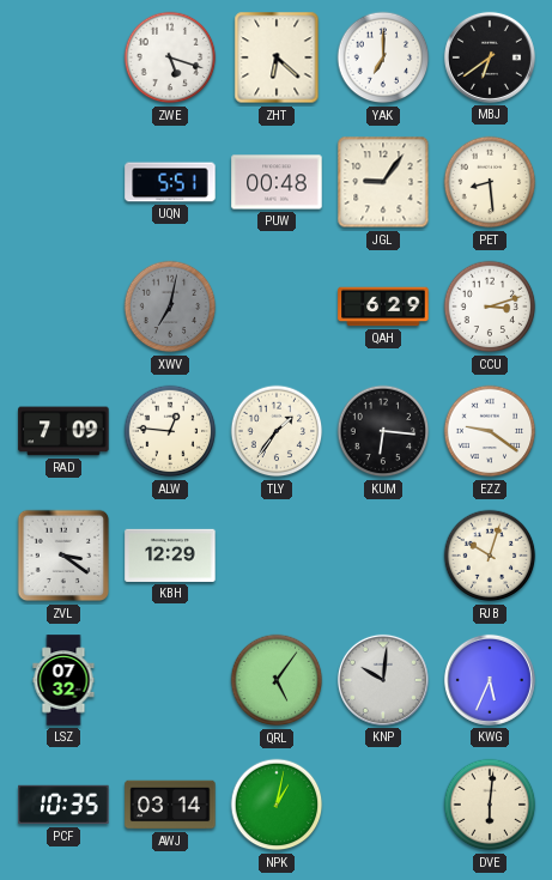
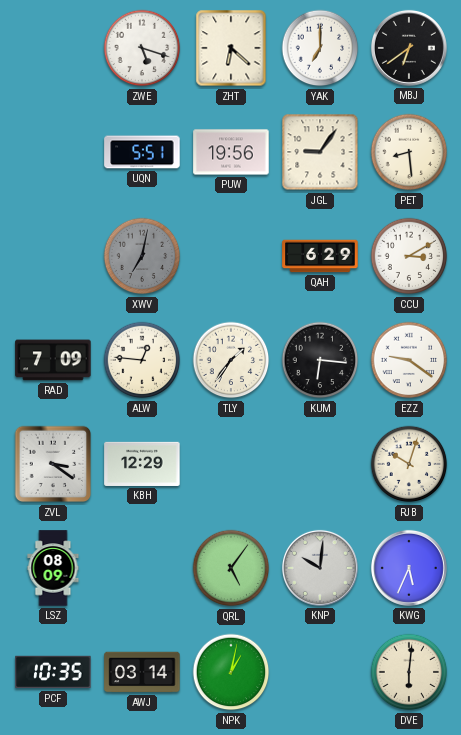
PUW: 00:48 -> 19:56 (231, 152)
CCU: 3:12 -> 3:10 (409, 256)
LSZ: 07:32 -> 08:09 (53, 568)
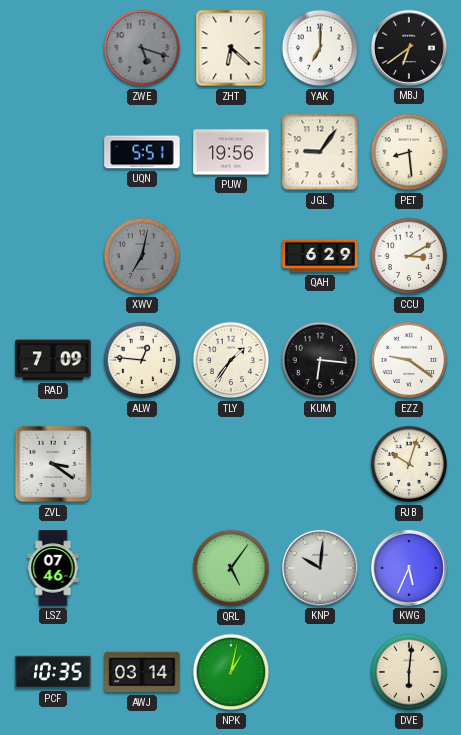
ZWE dial: white -> grey (142, 48)
KBH: 12:29 -> none (142, 464)
LSZ: 08:09 -> 07:46 (53, 568)
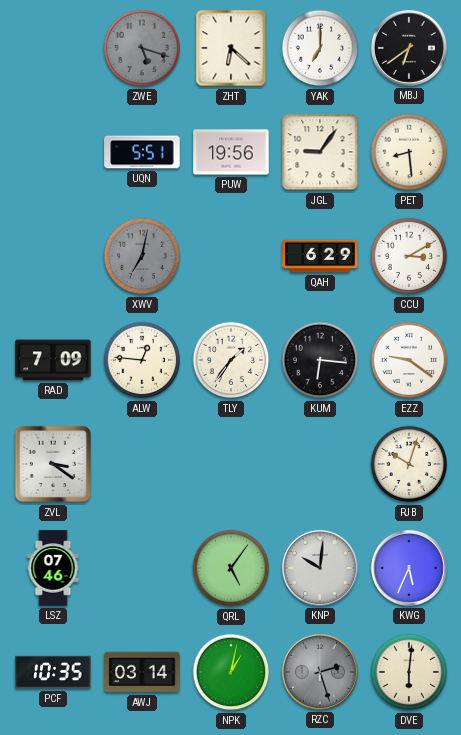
RZC: none -> 2:27 (320, 672)
